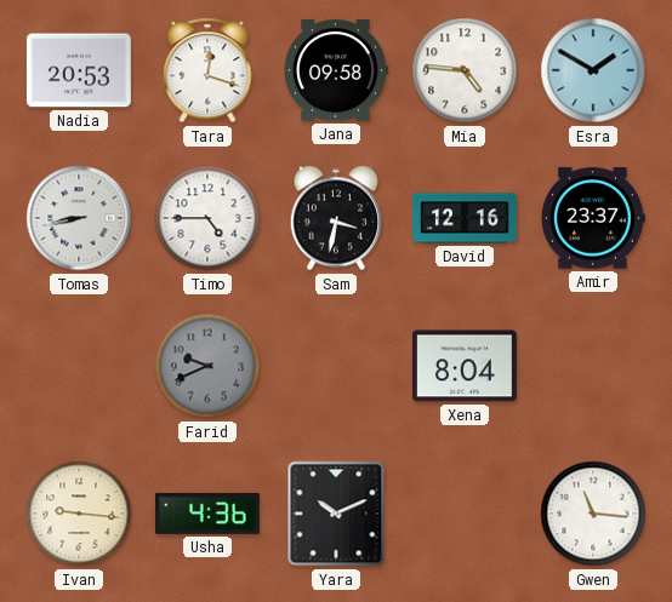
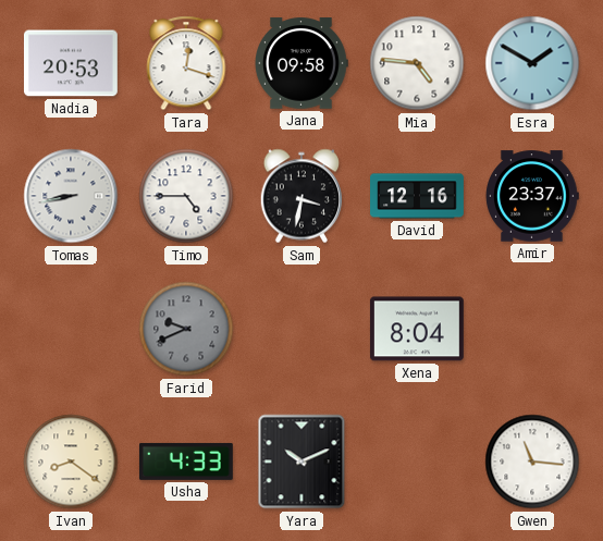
Ivan: 9:16 -> 8:21 (71, 462)
Usha: 4:36 -> 4:33 (186, 462)
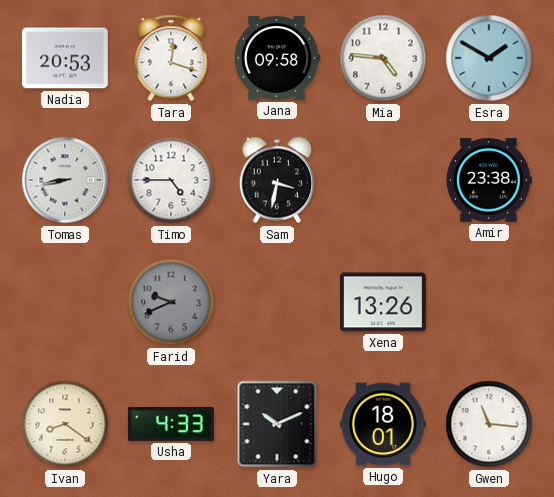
David: 12:16 -> none (418, 196)
Amir: 23:37 -> 23:38 (489, 180)
Xena: 8:04 -> 13:26 (383, 302)
Hugo: none -> 18:01 (383, 424)
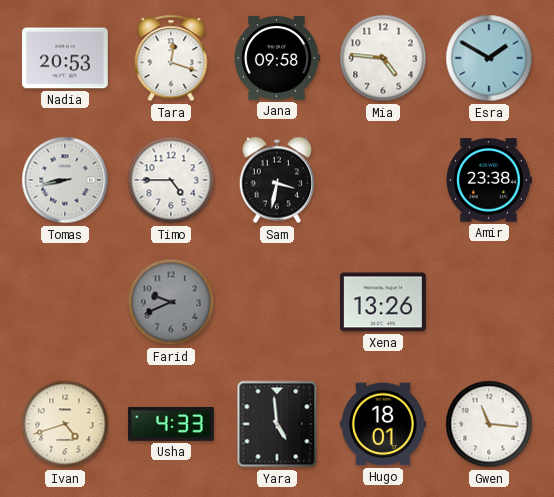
Ivan: 8:21 -> 4:42 (65, 424)
Yara: 10:11 -> 4:59 (277, 424)
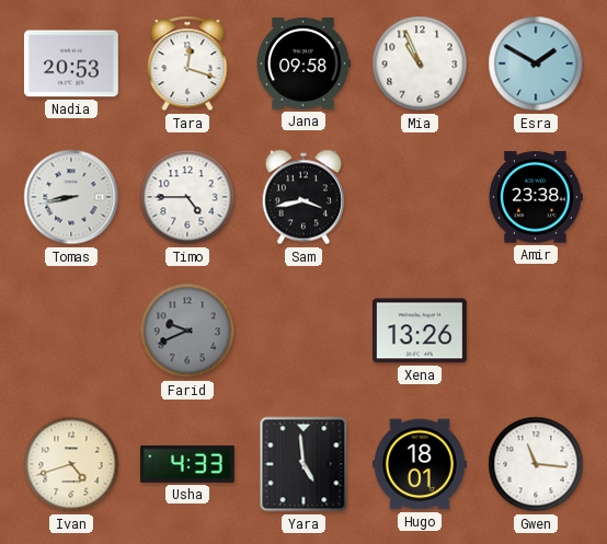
Mia: 4:46 -> 10:56 (420, 63)
Sam: 3:32 -> 3:43 (303, 197)
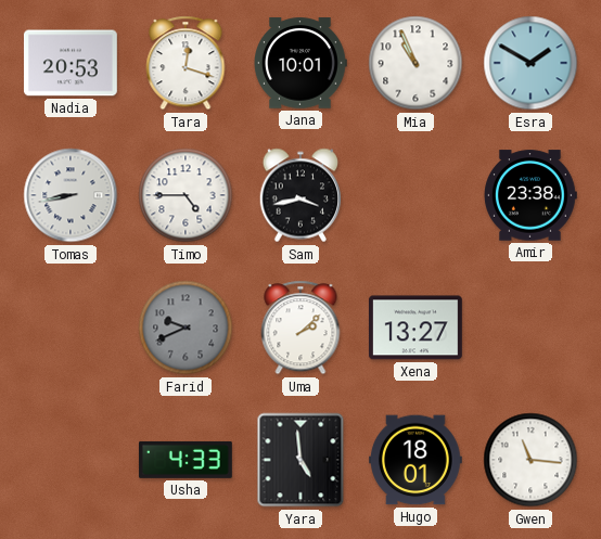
Jana: 09:58 -> 10:01 (300, 63)
Uma: none -> 2:08 (300, 328)
Xena: 13:26 -> 13:27 (415, 328)
Ivan: 4:42 -> none (71, 464)
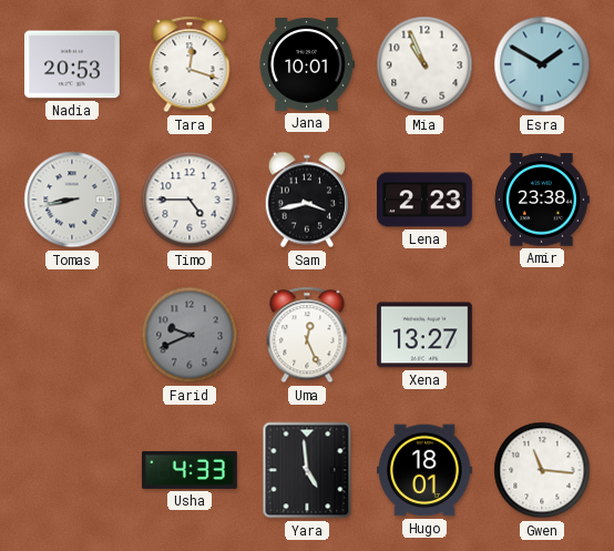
Lena: none -> 2:23 (426, 200)
Uma: 2:08 -> 12:26 (307, 335)
